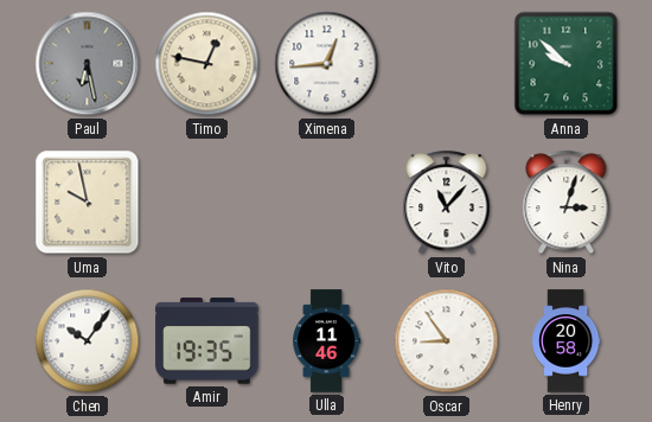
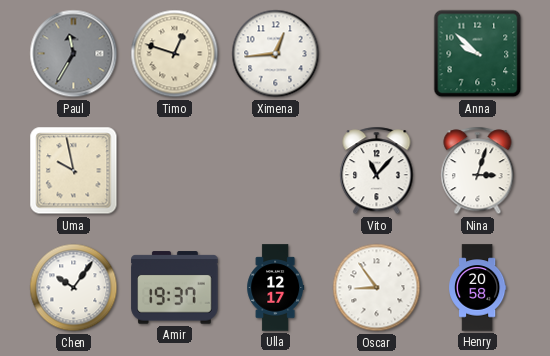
Paul: 6:28 -> 11:35 (74, 54)
Timo: 12:47 -> 12:48 (175, 54)
Amir: 19:35 -> 19:37 (175, 288)
Ulla: 11:46 -> 12:17 (276, 288)
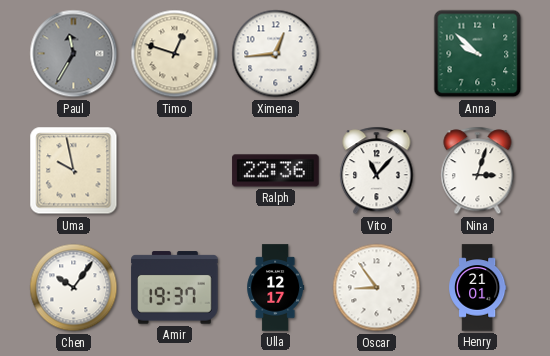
Ralph: none -> 22:36 (276, 171)
Henry: 20:58 -> 21:01 (478, 288)
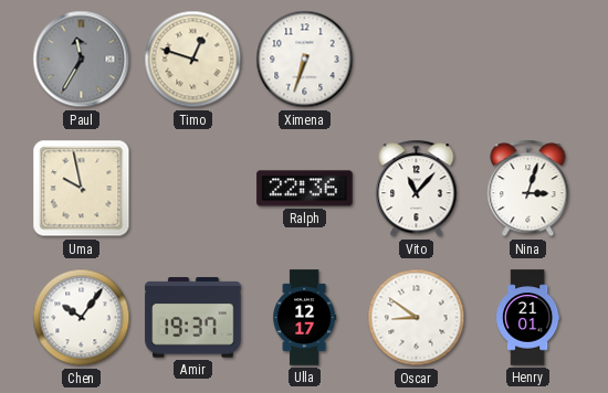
Ximena: 12:44 -> 6:33 (305, 60)
Anna: 9:52 -> none (478, 54)
Oscar: 8:54 -> 8:51 (417, 318)
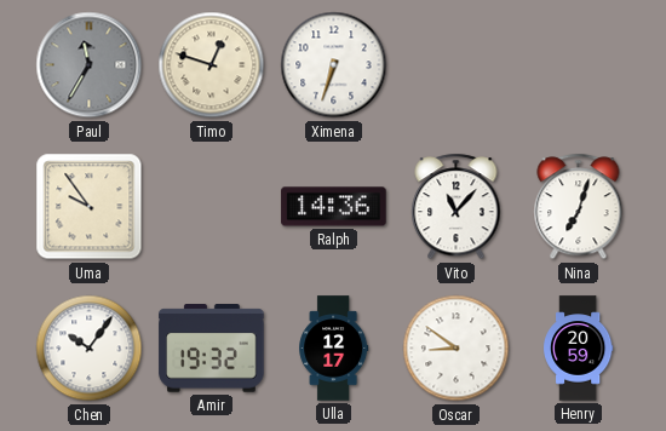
Uma: 9:58 -> 9:54 (90, 207)
Ralph: 22:36 -> 14:36 (334, 207)
Nina: 3:03 -> 7:03 (579, 207)
Amir: 19:37 -> 19:32 (212, 349)
Henry: 21:01 -> 20:59 (579, 349)
